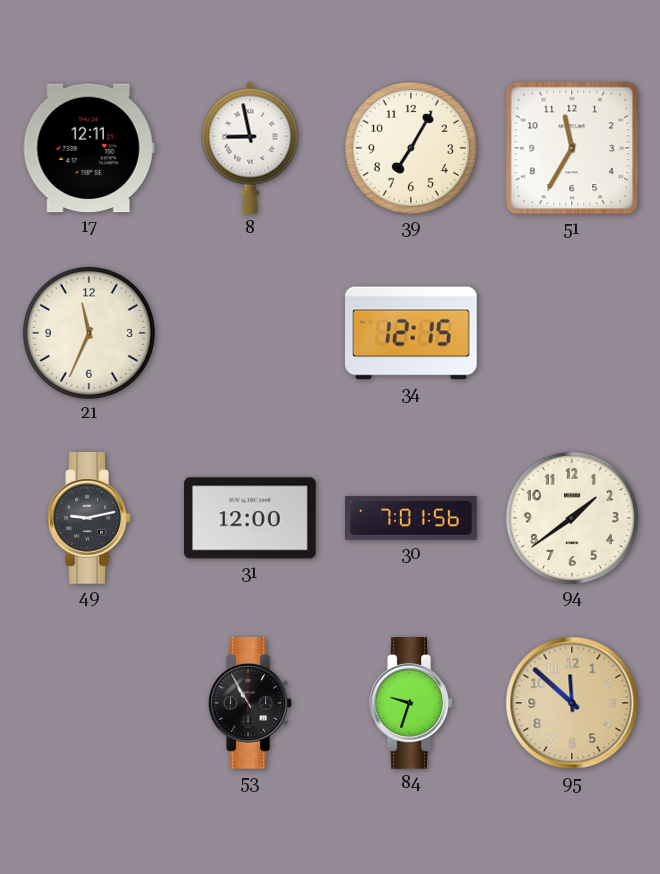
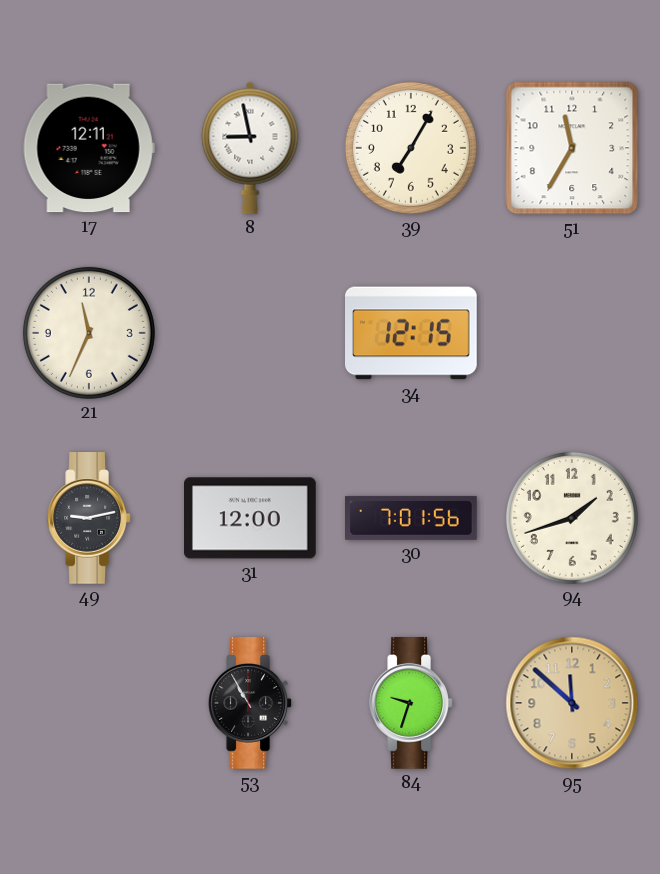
94: 1:39 -> 1:42 (572, 518)
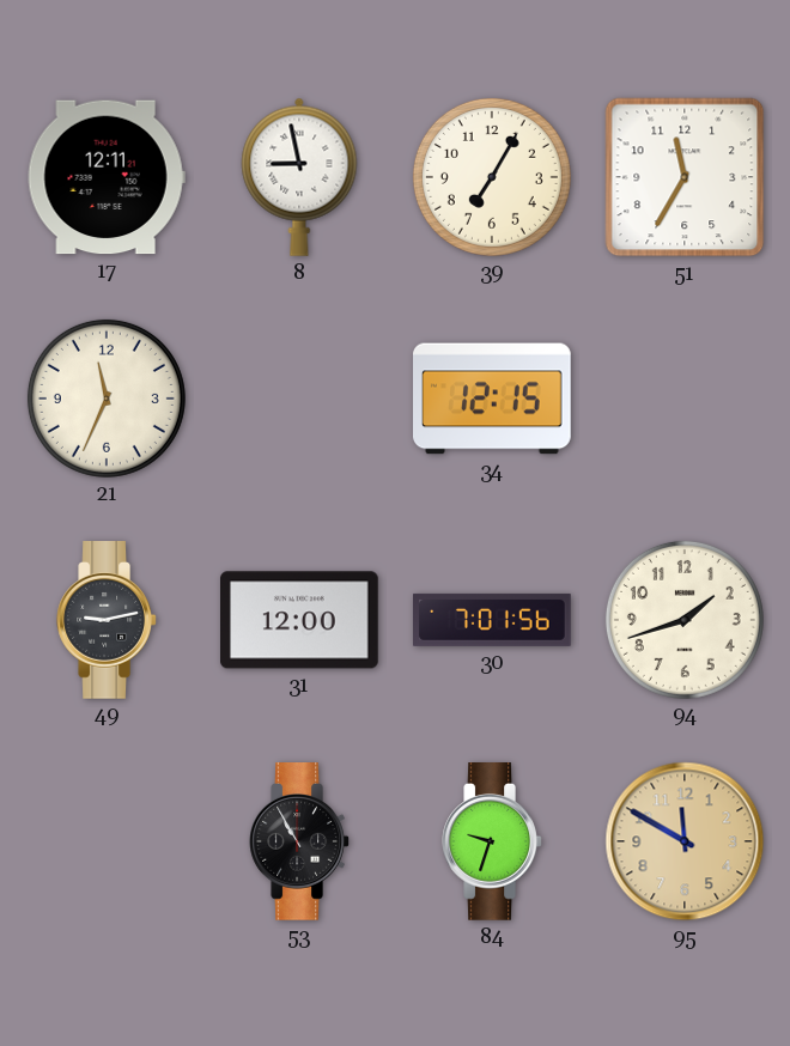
95: 11:52 -> 11:50 (685, 841)
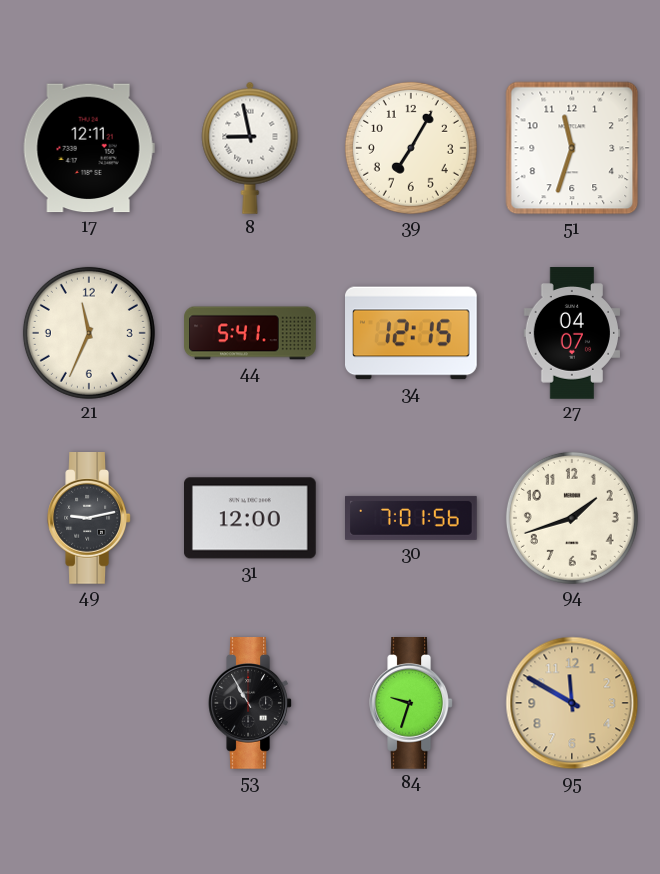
51: 11:35 -> 11:33 (572, 148)
44: none -> 5:41 (250, 333)
27: none -> 04:07 (571, 333)
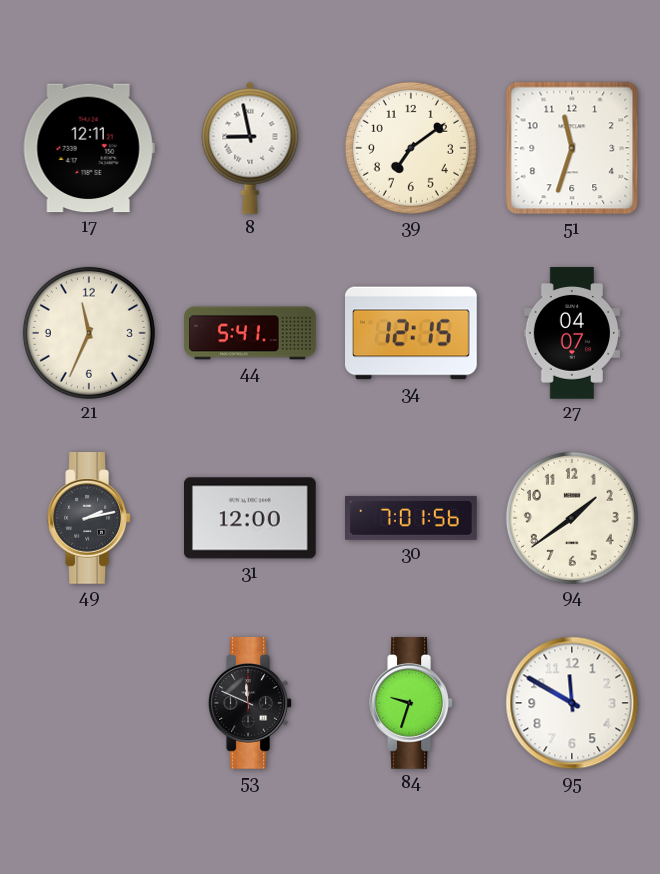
39: 7:05 -> 7:09 (411, 148)
49: 9:13 -> 2:13 (89, 519)
94: 1:42 -> 1:39 (572, 518)
53: 10:55 -> 11:49 (250, 704)
95 dial: champagne -> white (572, 703)
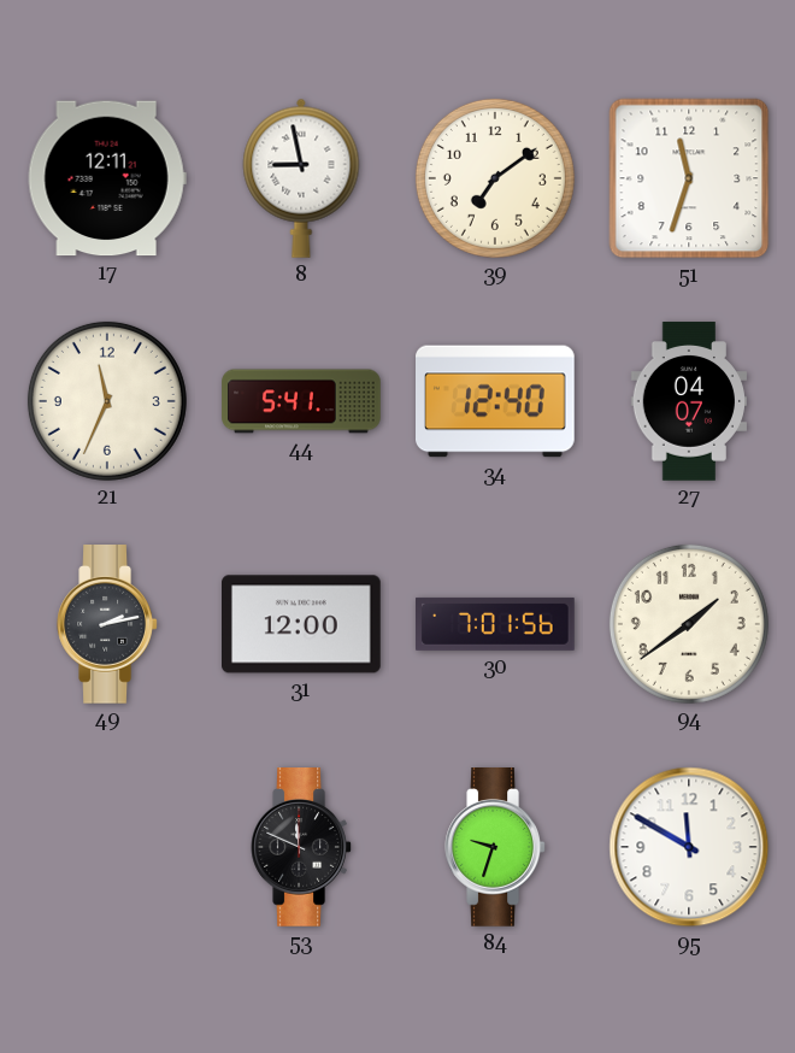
34: 12:15 -> 12:40 (496, 401)
